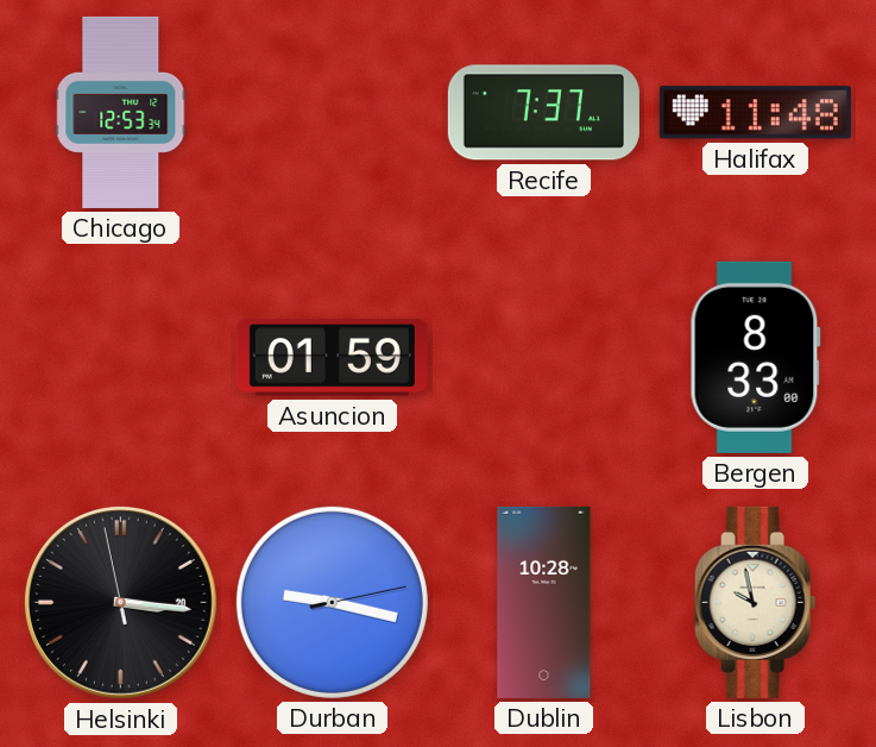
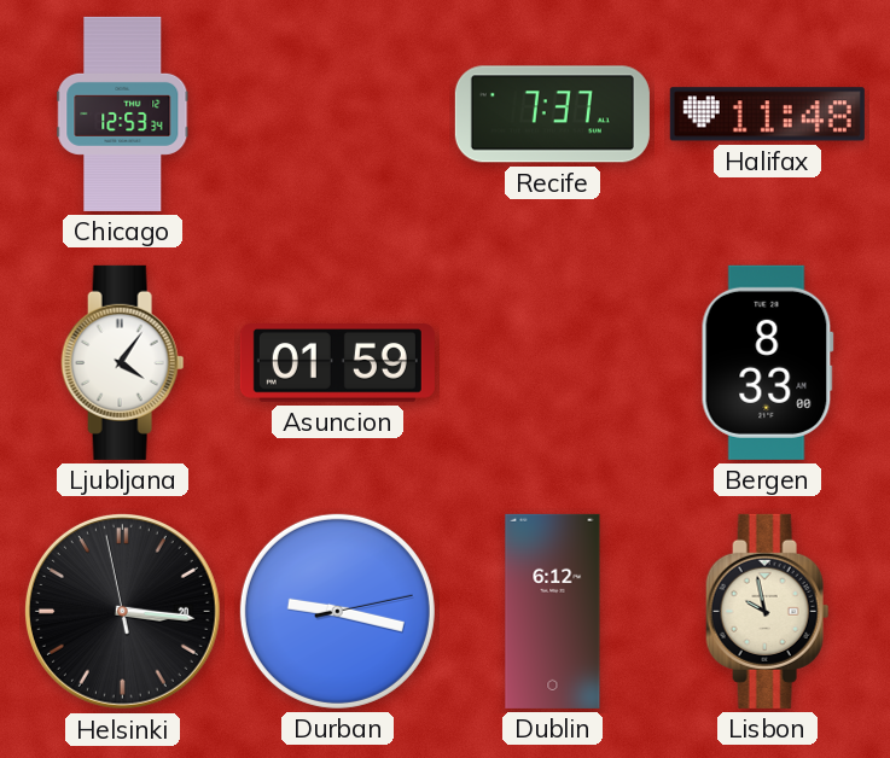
Ljubljana: none -> 4:06 (123, 362)
Dublin: 10:28 -> 6:12 (553, 611)
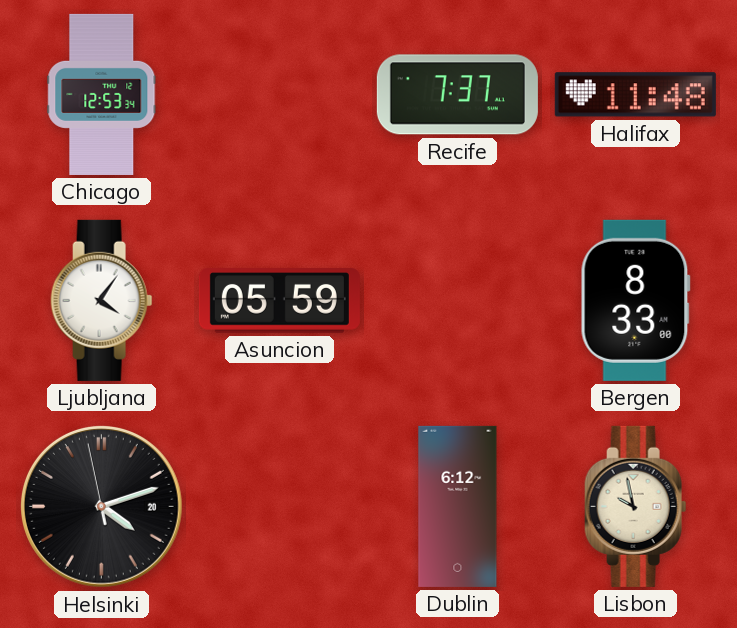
Asuncion: 01:59 -> 05:59 (279, 301)
Helsinki: 3:15 -> 4:11 (101, 506)
Durban: 9:17 -> none (337, 611)
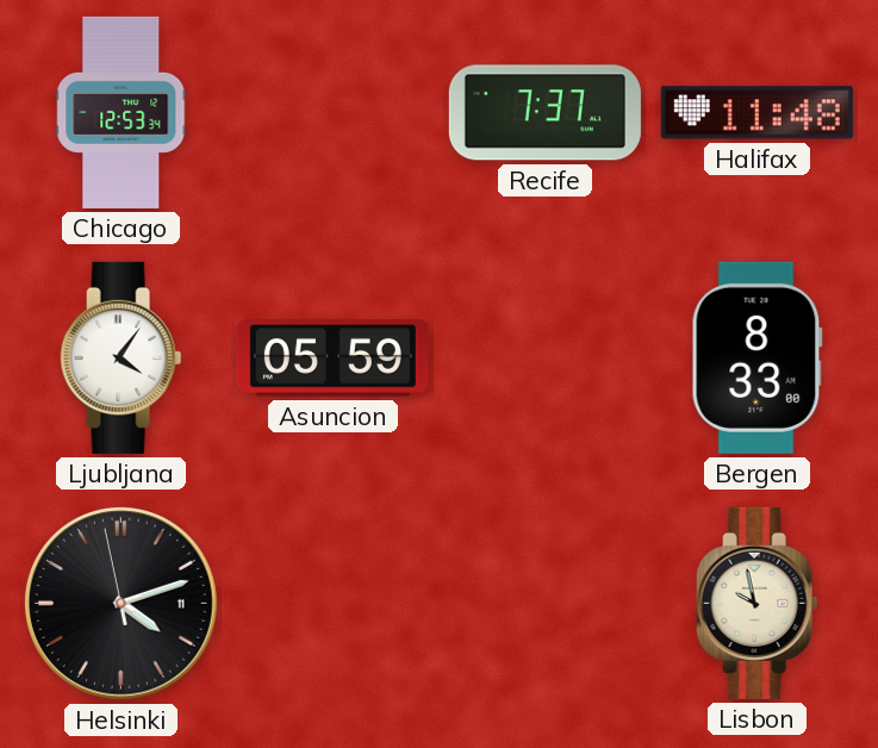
Helsinki date: 20 -> 11 (120, 603)
Dublin: 6:12 -> none (458, 506)
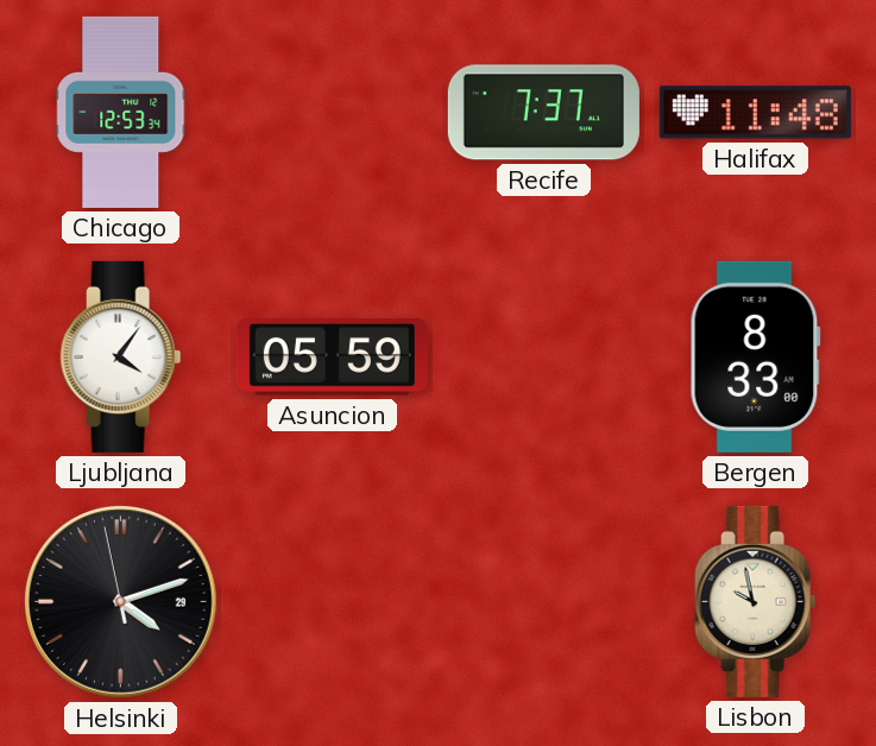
Helsinki date: 11 -> 29 (120, 601)
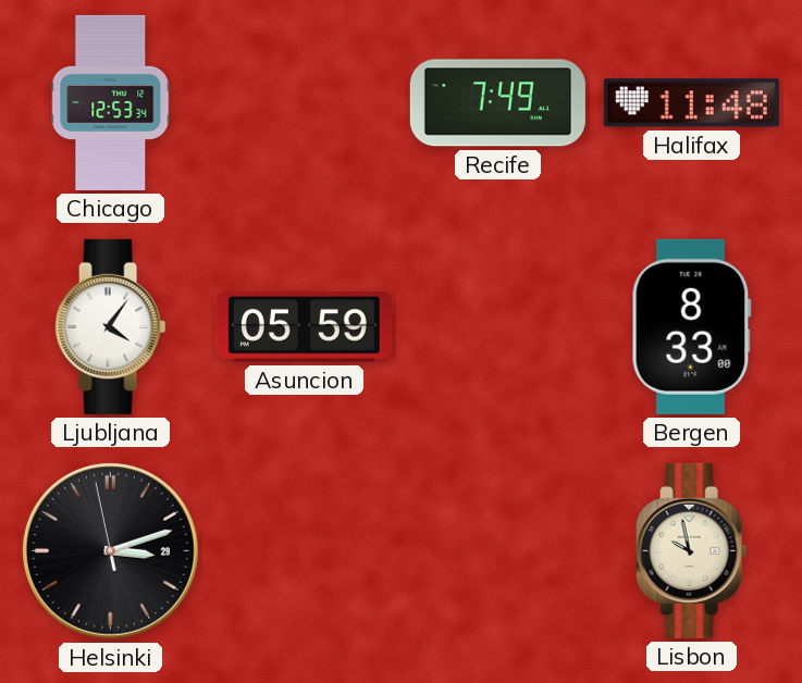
Recife: 7:37 -> 7:49 (497, 103)
Helsinki: 4:11 -> 3:11 (110, 550)
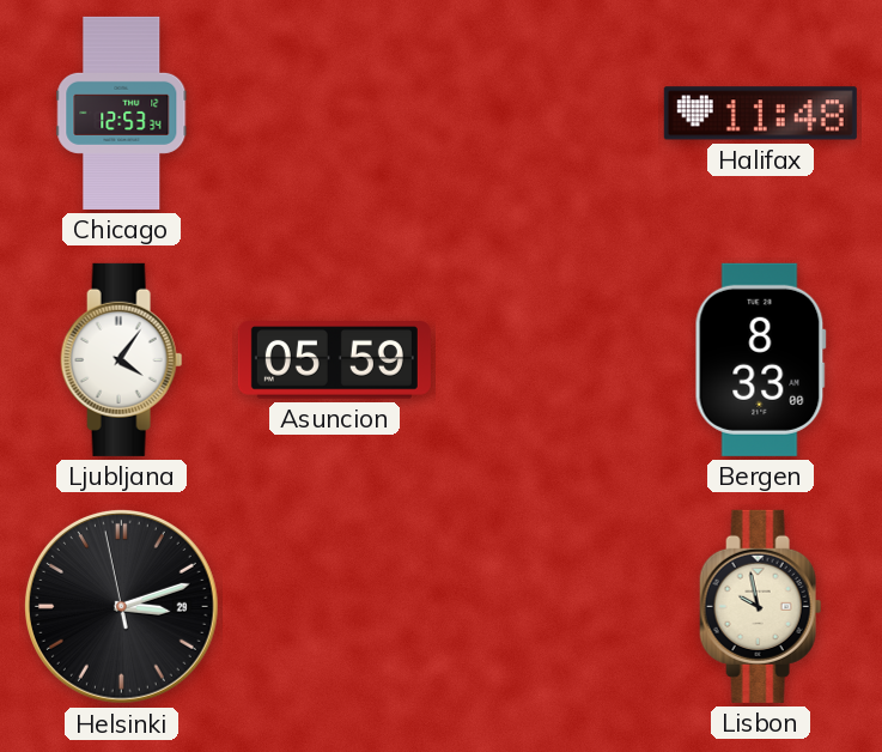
Recife: 7:49 -> none (497, 103)
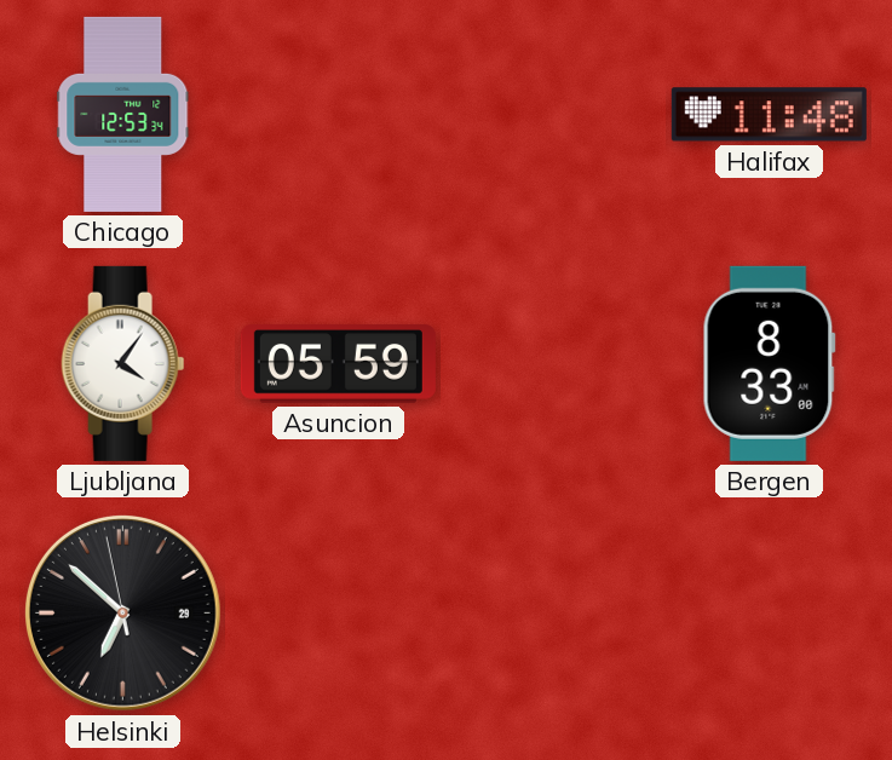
Helsinki: 3:11 -> 6:51 (122, 612)
Lisbon: 9:58 -> none (761, 606)
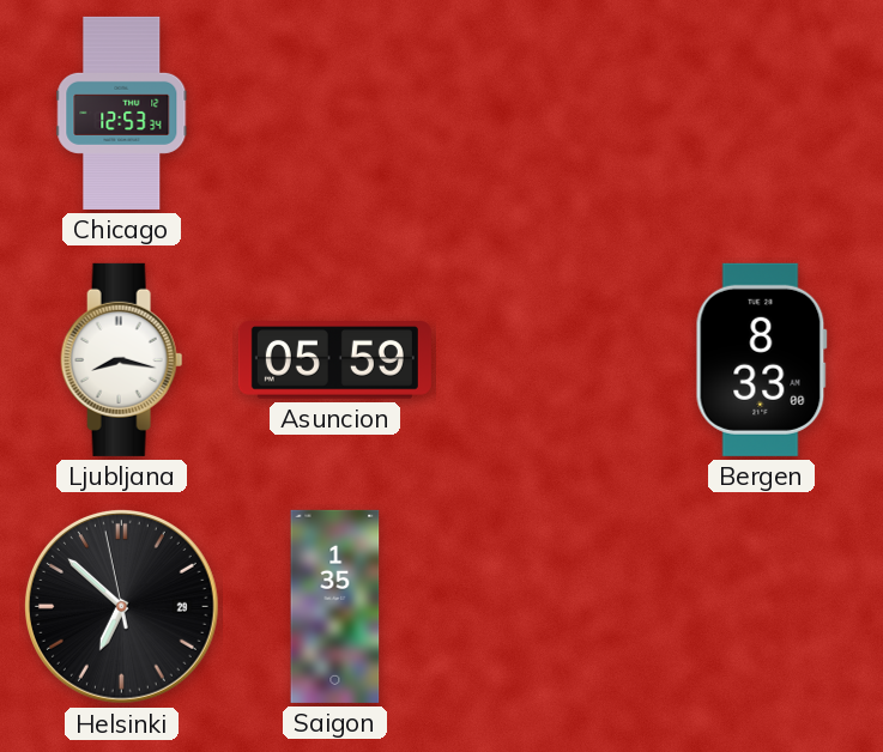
Halifax: 11:48 -> none (769, 115)
Ljubljana: 4:06 -> 8:17 (122, 359)
Saigon: none -> 1:35 (335, 606)
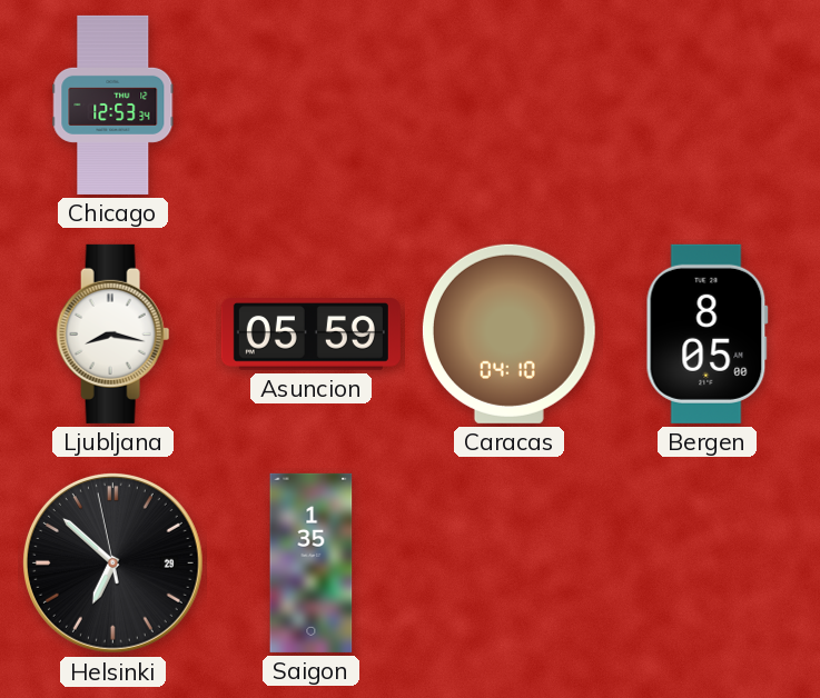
Caracas: none -> 04:10 (508, 333)
Bergen: 8:33 -> 8:05 (707, 333)
